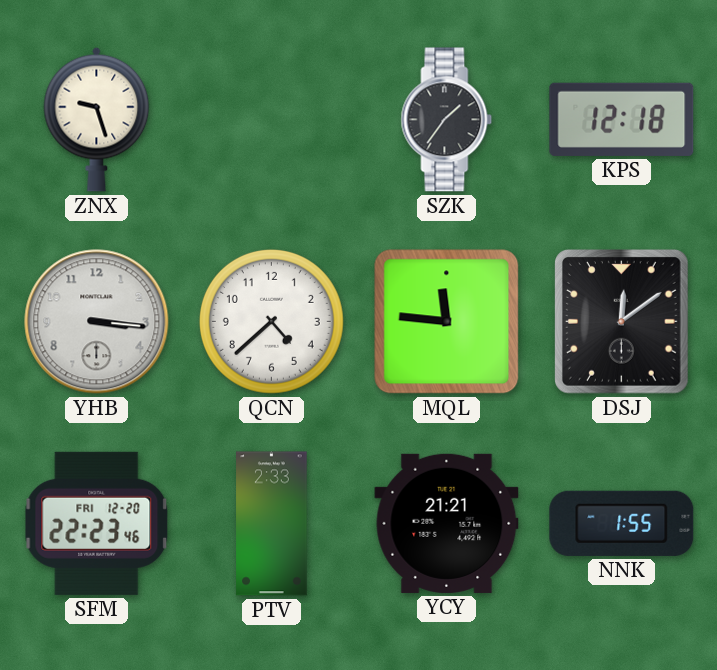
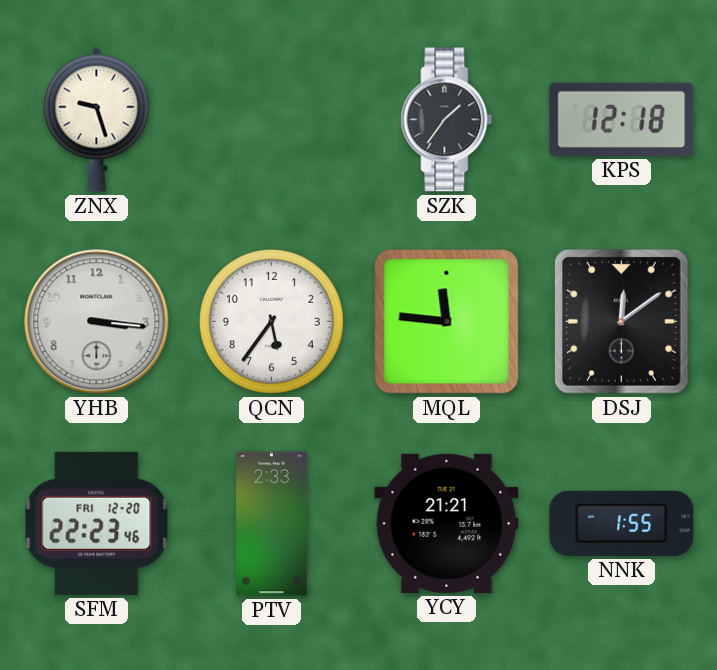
QCN: 4:38 -> 5:36 (271, 321)
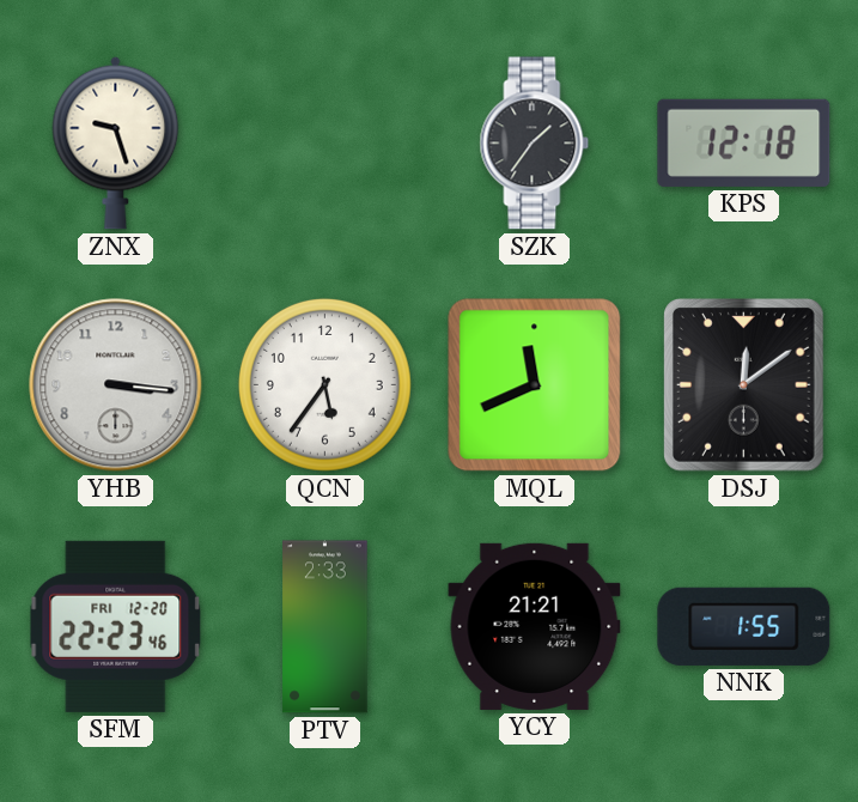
MQL: 11:46 -> 11:41 (535, 385)
